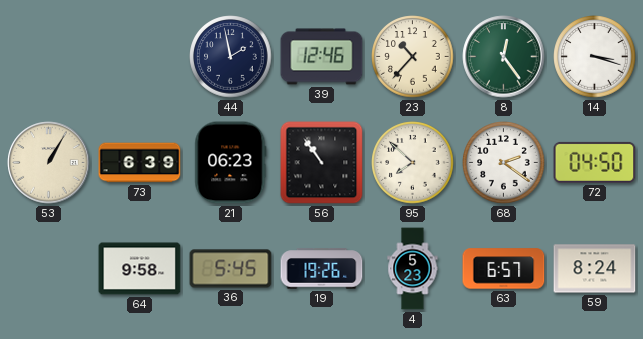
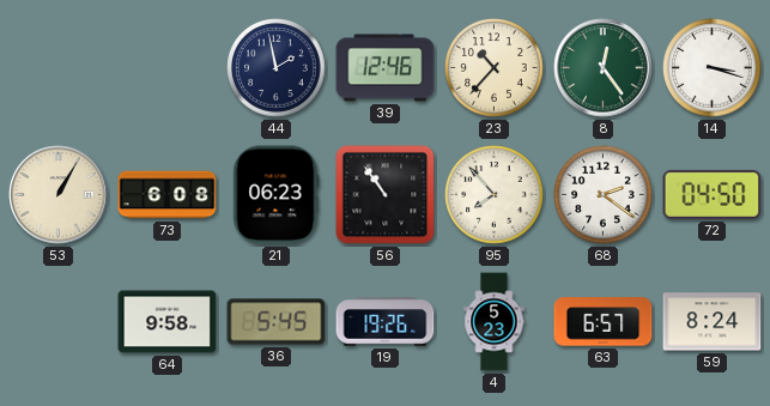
73: 6:39 -> 6:08 (168, 195)
95: 7:52 -> 7:53 (495, 195)
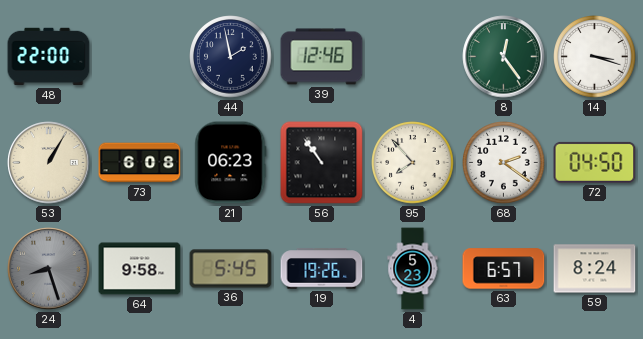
48: none -> 22:00 (49, 57)
23: 10:37 -> none (495, 68)
24: none -> 8:27 (49, 269)
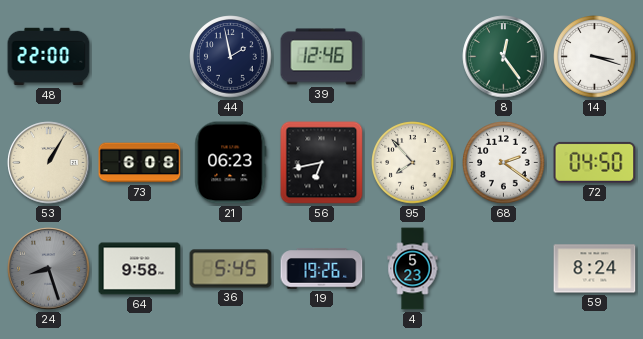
56: 10:54 -> 6:43 (322, 163)
63: 6:57 -> none (504, 269)
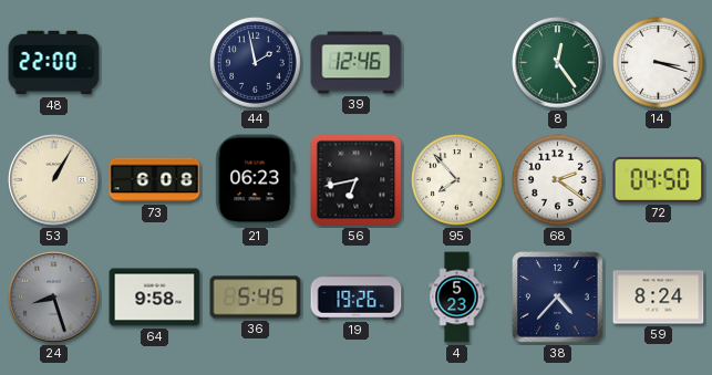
38: none -> 4:37 (558, 298)
